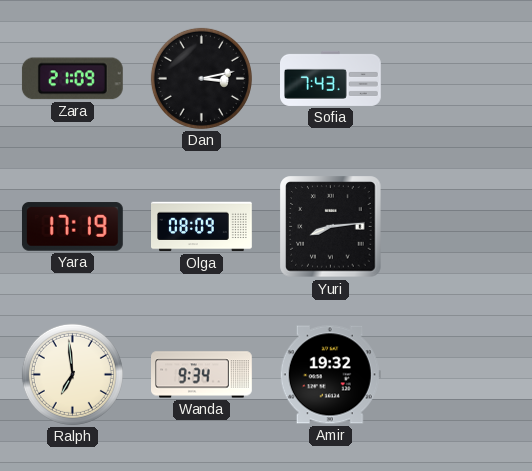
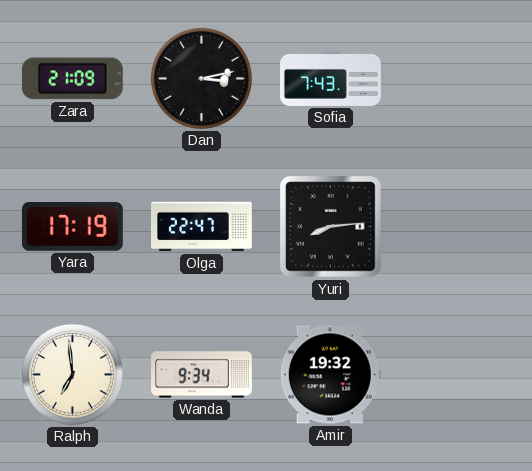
Olga: 08:09 -> 22:47 (202, 227)
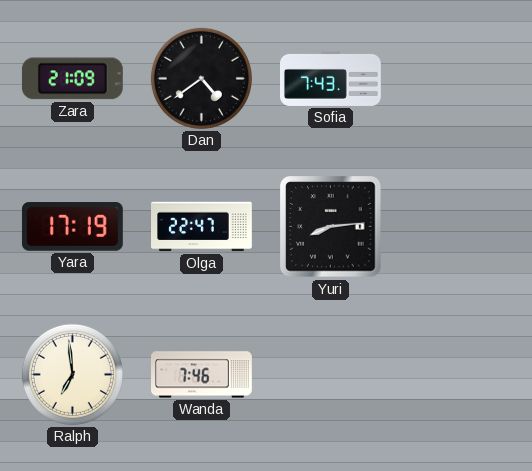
Dan: 3:13 -> 4:39 (201, 78)
Wanda: 9:34 -> 7:46 (202, 375)
Amir: 19:32 -> none (330, 375)
